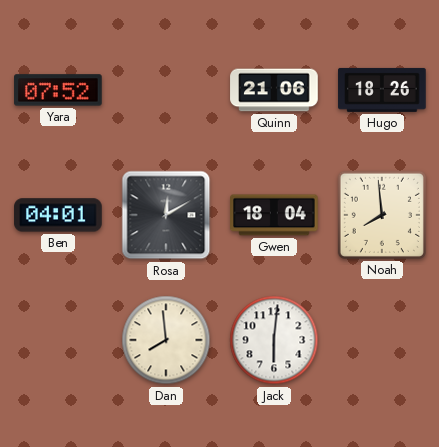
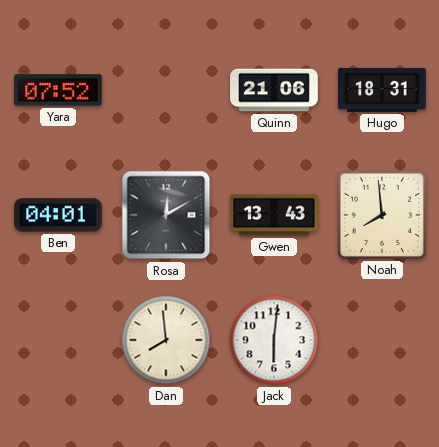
Hugo: 18:26 -> 18:31 (382, 90)
Gwen: 18:04 -> 13:43 (274, 215)
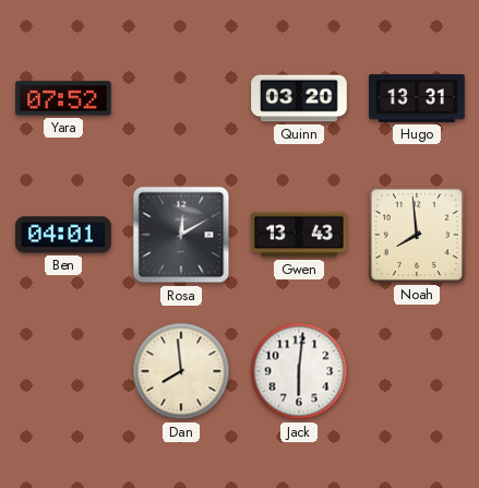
Quinn: 21:06 -> 03:20 (299, 98)
Hugo: 18:31 -> 13:31 (417, 98)
